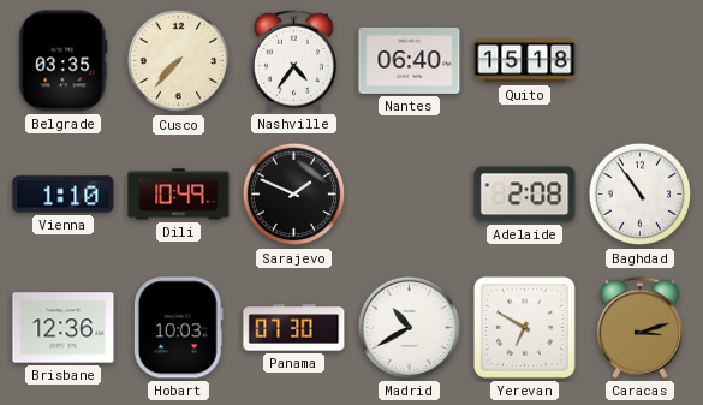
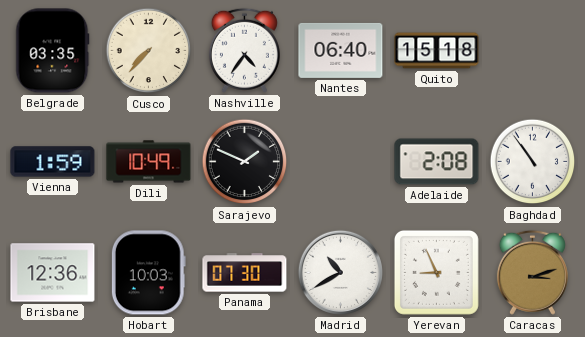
Vienna: 1:10 -> 1:59 (53, 162)
Yerevan: 6:50 -> 8:56 (436, 272)
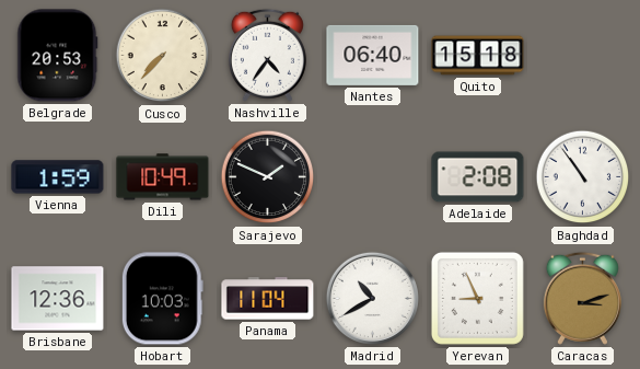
Belgrade: 03:35 -> 20:53 (58, 56)
Panama: 07:30 -> 11:04 (268, 299)
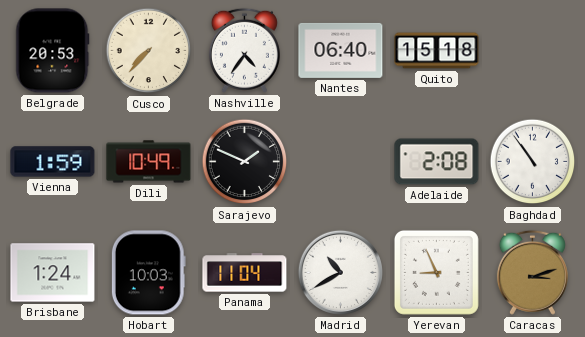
Brisbane: 12:36 -> 1:24 (53, 273)
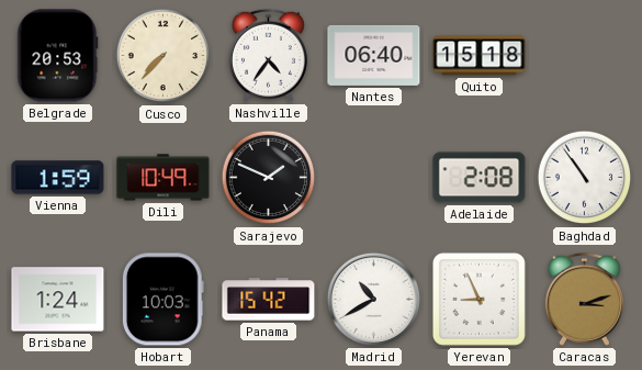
Panama: 11:04 -> 15:42 (269, 300)
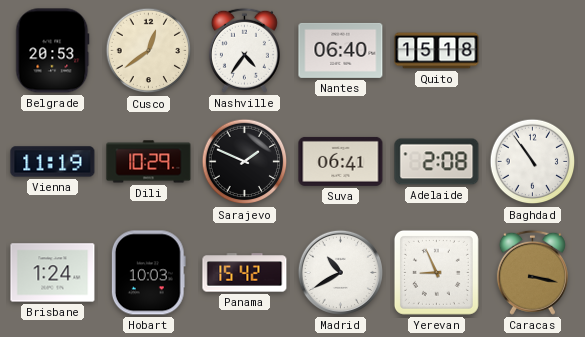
Cusco: 7:37 -> 12:39 (149, 51)
Vienna: 1:59 -> 11:19 (53, 162)
Dili: 10:49 -> 10:29 (149, 162)
Suva: none -> 06:41 (341, 161)
Caracas: 3:12 -> 3:17 (532, 272)
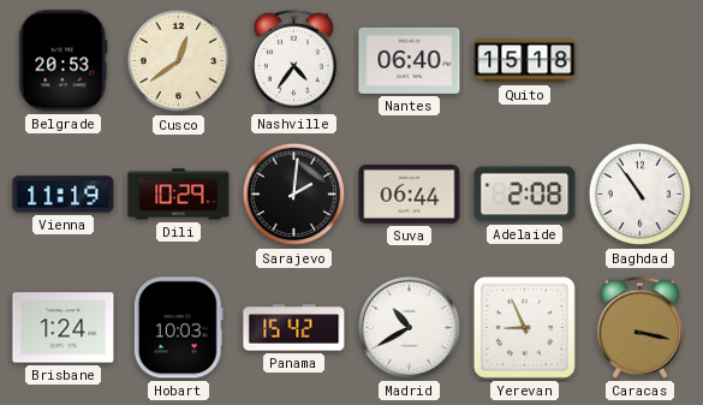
Sarajevo: 1:49 -> 2:01 (294, 195)
Suva: 06:41 -> 06:44 (410, 193)
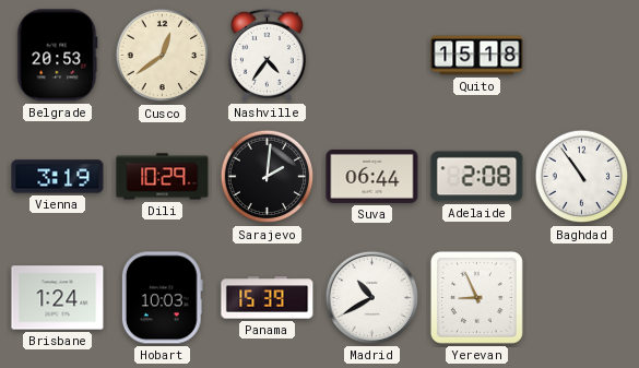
Nantes: 06:40 -> none (410, 60)
Vienna: 11:19 -> 3:19 (58, 177)
Panama: 15:42 -> 15:39 (268, 298)
Caracas: 3:17 -> none (639, 327)
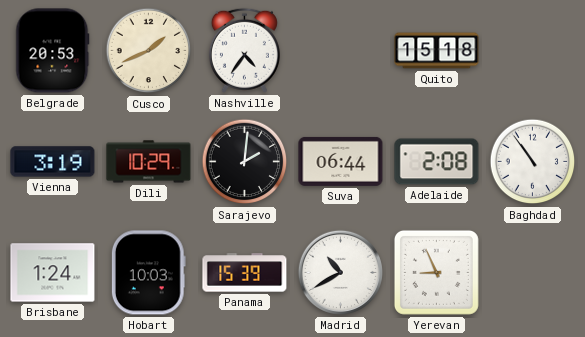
Cusco: 12:39 -> 1:41 (149, 51)
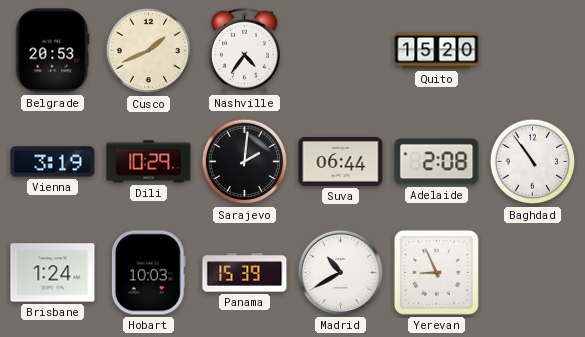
Quito: 15:18 -> 15:20 (437, 51)
